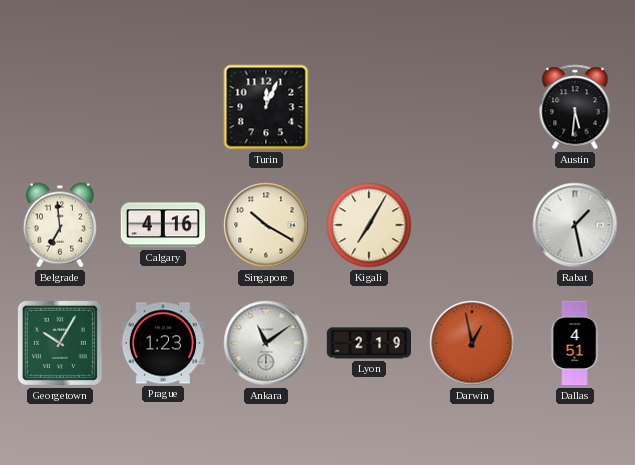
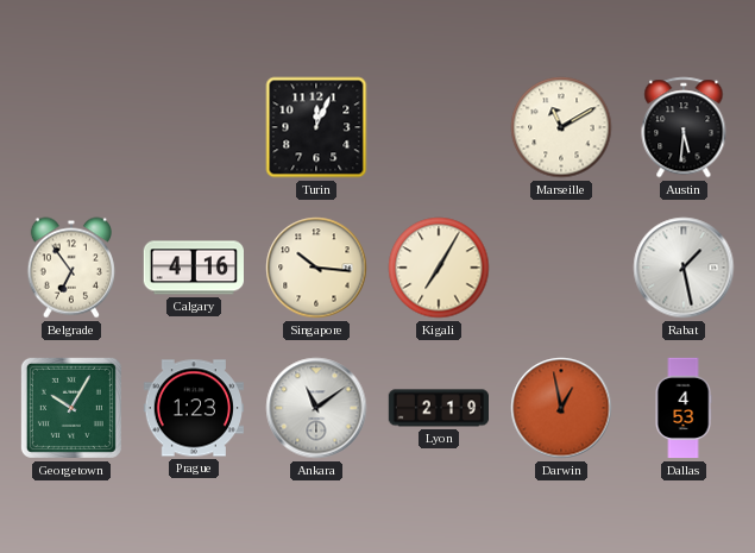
Marseille: none -> 11:10 (561, 127)
Belgrade: 6:59 -> 6:54 (71, 268)
Singapore: 10:20 -> 10:16 (316, 268)
Dallas: 4:51 -> 4:53 (684, 408)
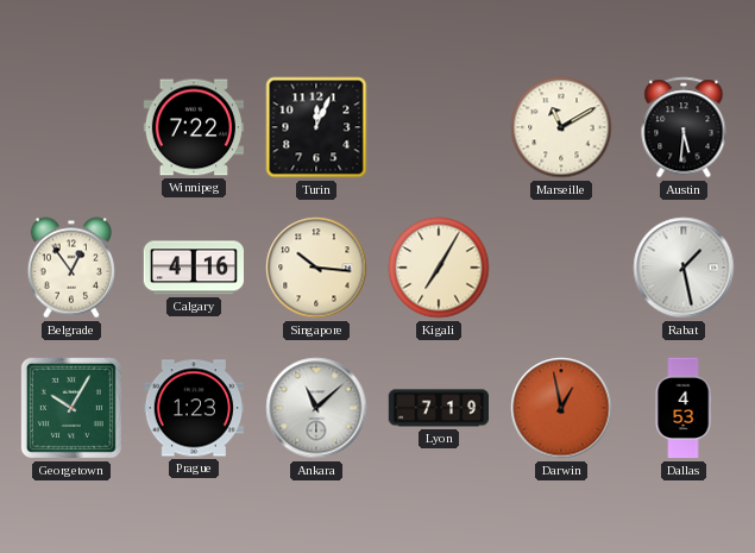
Winnipeg: none -> 7:22 (193, 127)
Belgrade: 6:54 -> 12:54 (71, 268)
Ankara: 11:09 -> 11:08 (316, 408)
Lyon: 2:19 -> 7:19 (439, 408)
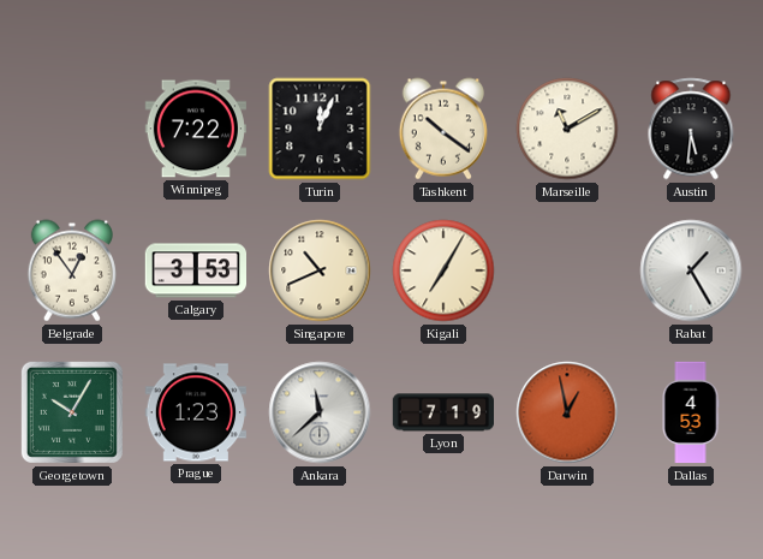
Tashkent: none -> 10:21 (443, 129)
Calgary: 4:16 -> 3:53 (195, 270)
Singapore: 10:16 -> 10:41 (320, 270)
Rabat: 1:28 -> 1:25 (691, 270)
Ankara: 11:08 -> 11:38 (320, 412)
